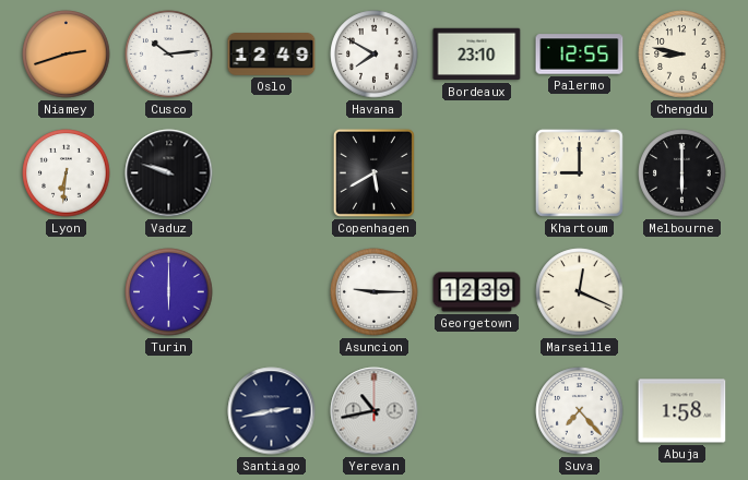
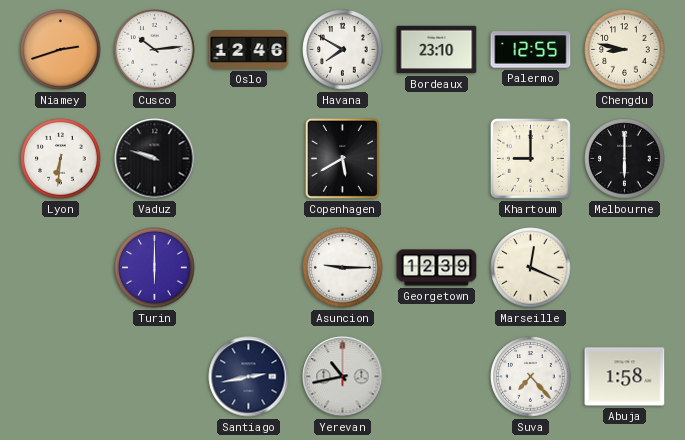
Oslo: 12:49 -> 12:46 (249, 50)
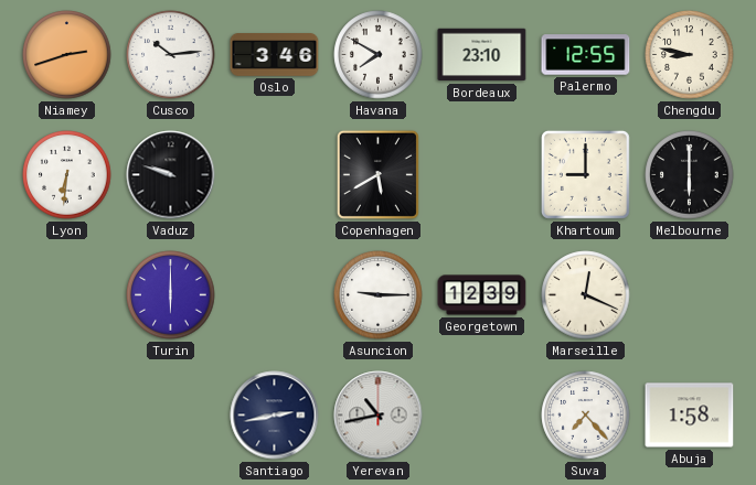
Oslo: 12:46 -> 3:46 (275, 55)
